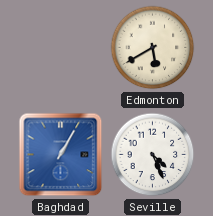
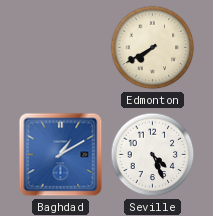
Edmonton: 5:40 -> 7:40 (153, 48)
Baghdad: 1:05 -> 1:10 (61, 155)
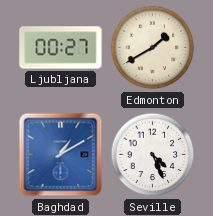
Ljubljana: none -> 00:27 (61, 48)
Edmonton: 7:40 -> 1:40 (153, 48)
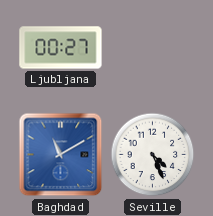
Edmonton: 1:40 -> none (153, 48)
Baghdad: 1:10 -> 11:10 (61, 155)
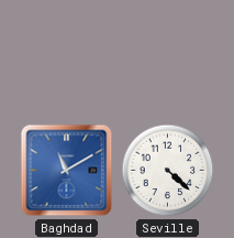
Ljubljana: 00:27 -> none (61, 48)
Seville: 4:26 -> 4:22 (168, 171)
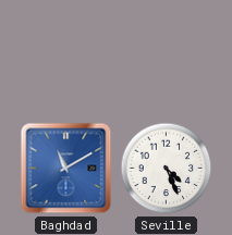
Seville: 4:22 -> 4:26 (167, 169)
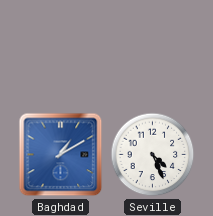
Baghdad: 11:10 -> 1:10 (61, 155)
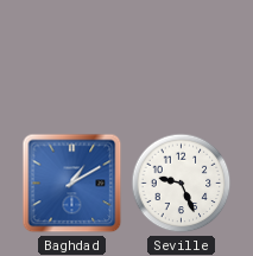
Seville: 4:26 -> 9:26 (182, 184)
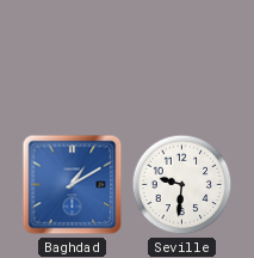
Seville: 9:26 -> 9:31 (182, 185)
